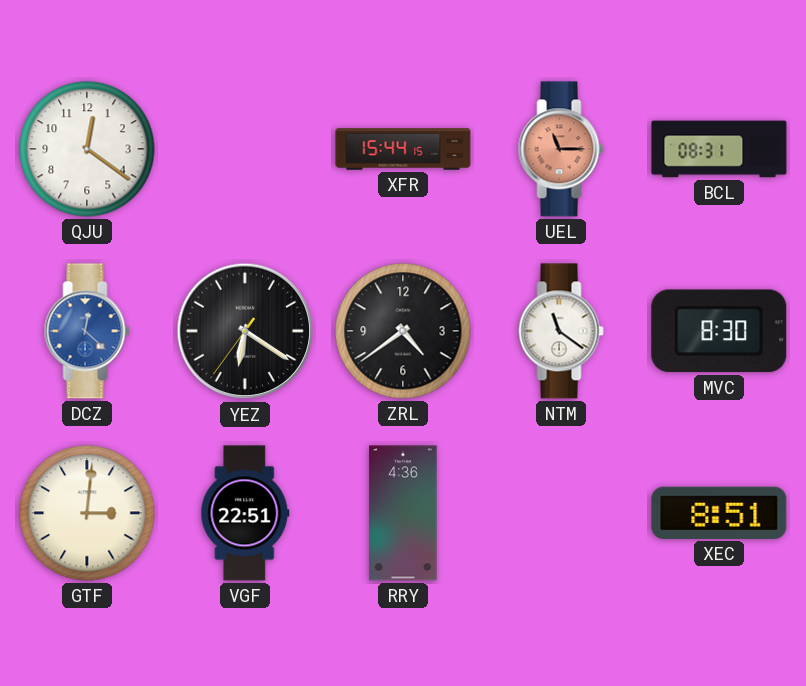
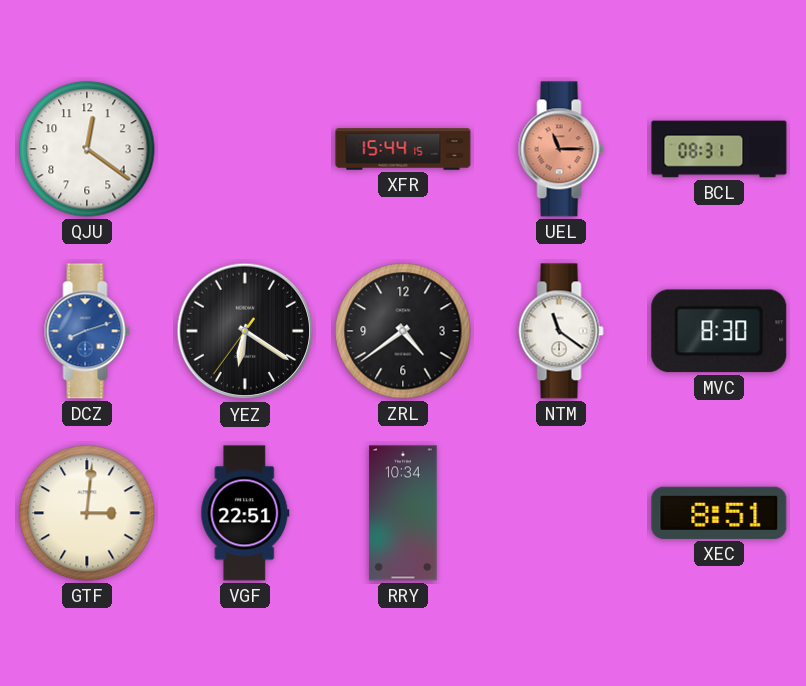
DCZ: 12:22 -> 8:12 (87, 331)
RRY: 4:36 -> 10:34 (403, 513)
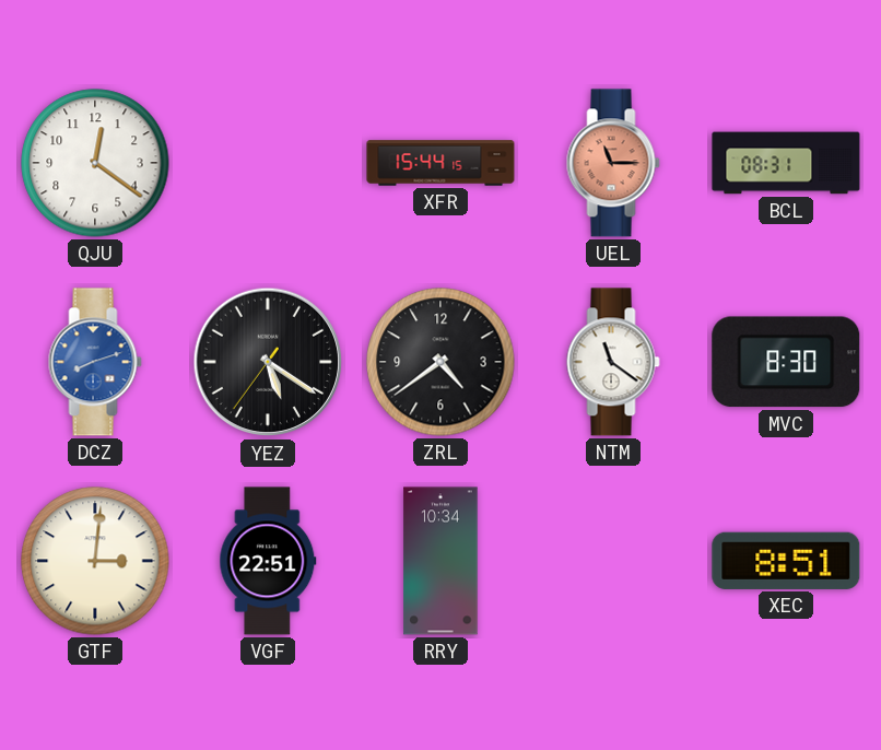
YEZ: 6:20 -> 5:20 (268, 362)
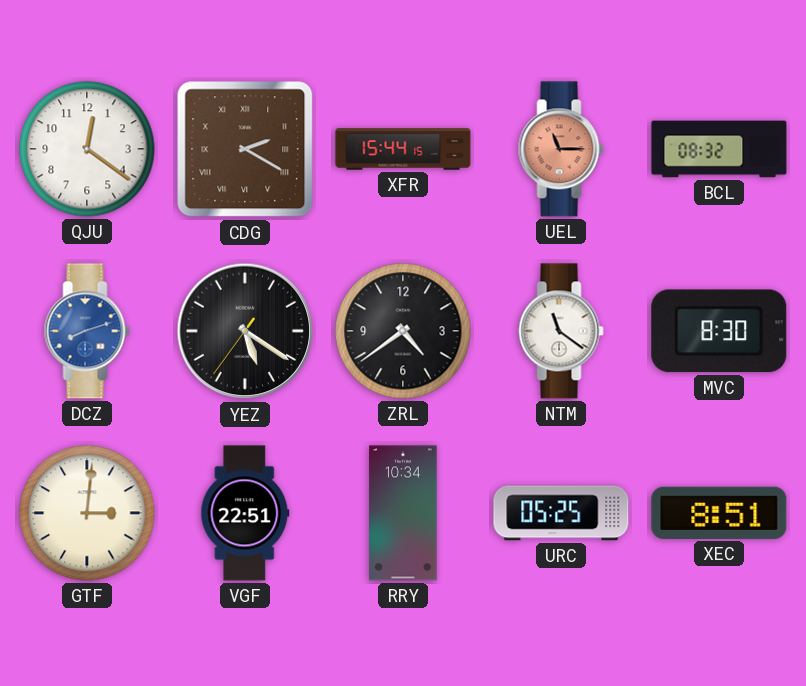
CDG: none -> 2:20 (245, 149)
BCL: 08:31 -> 08:32 (719, 149)
URC: none -> 05:25 (561, 513)
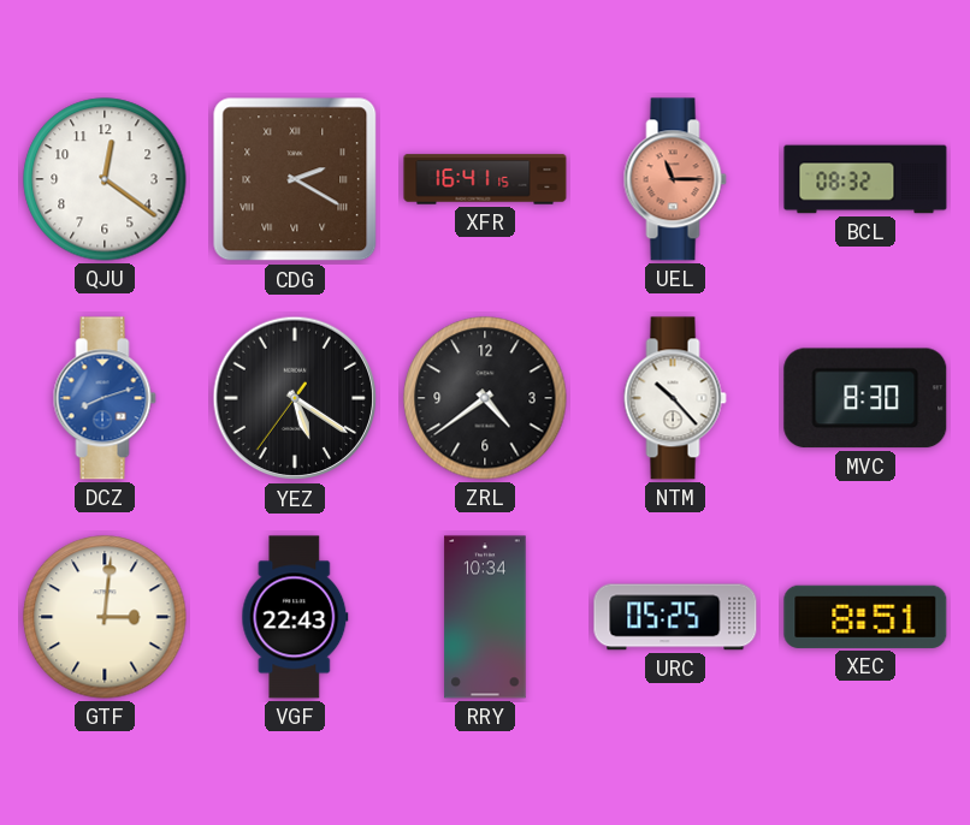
XFR: 15:44 -> 16:41 (485, 179)
NTM: 11:21 -> 10:23 (675, 398)
VGF: 22:51 -> 22:43 (295, 617)
